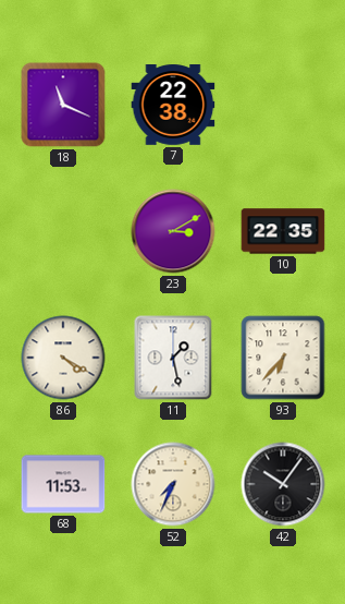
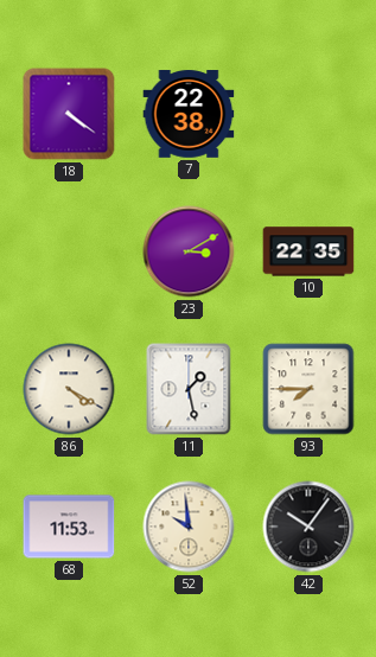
18: 11:19 -> 4:21 (69, 114)
93: 6:37 -> 7:45 (308, 389)
52: 7:34 -> 9:59 (189, 527)
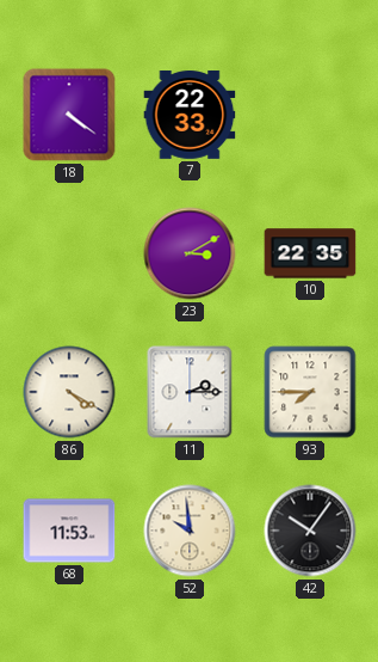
7: 22:38 -> 22:33 (190, 116)
11: 1:28 -> 2:15 (190, 392)
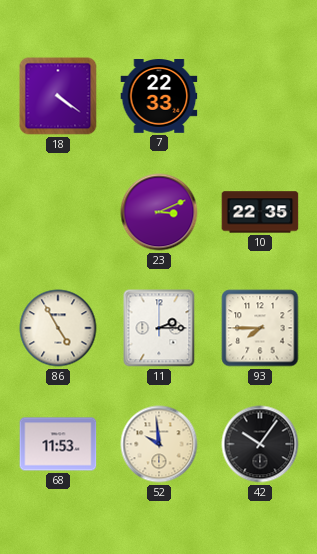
23: 3:10 -> 3:11 (159, 212)
86: 4:20 -> 4:55 (58, 328)
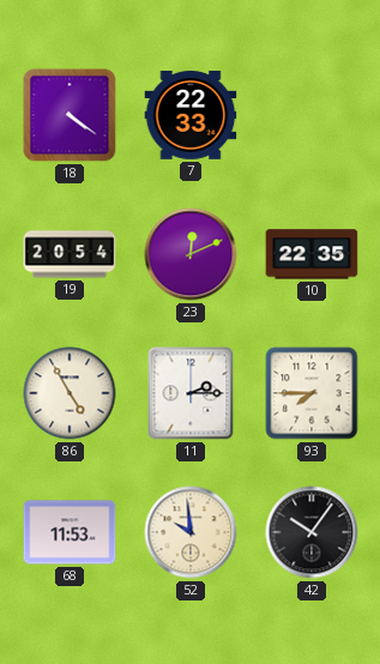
19: none -> 20:54 (70, 254)
23: 3:11 -> 12:11 (191, 254)
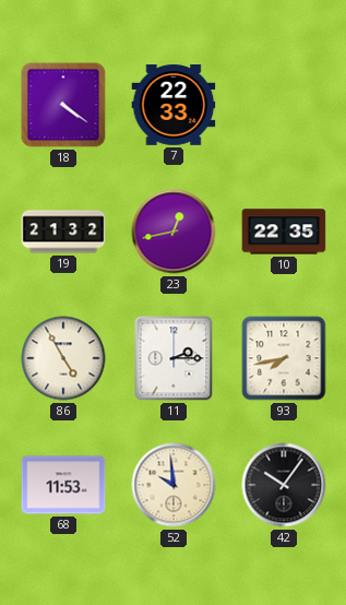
19: 20:54 -> 21:32 (63, 232)
23: 12:11 -> 12:43 (174, 232)
93: 7:45 -> 7:43 (284, 358)
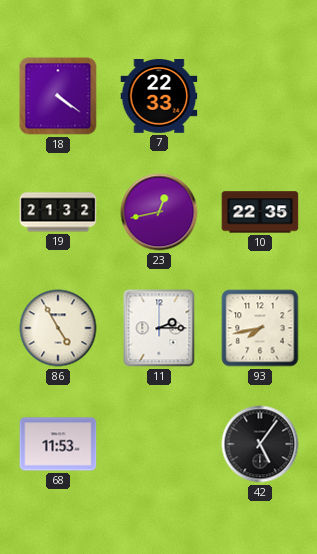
52: 9:59 -> none (174, 485)
42: 10:06 -> 5:06 (260, 444)
